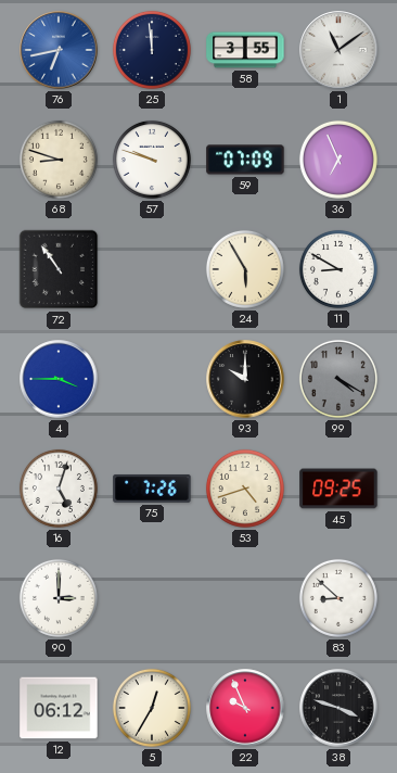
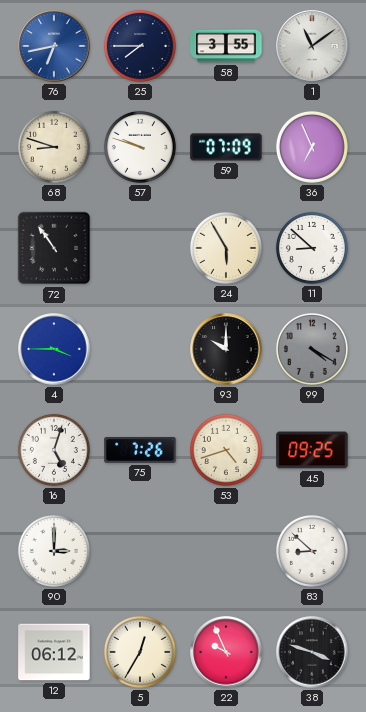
25: 11:59 -> 7:45 (140, 46)
11: 8:50 -> 8:52 (312, 248)
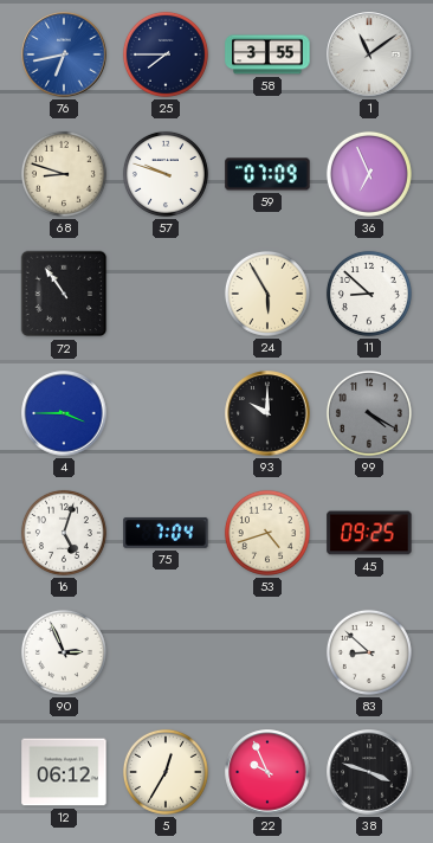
75: 7:26 -> 7:04 (166, 533)
90: 3:00 -> 2:56 (64, 652)
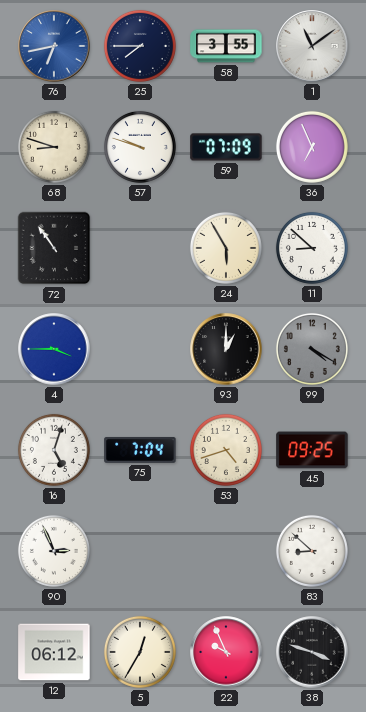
93: 10:00 -> 1:00 (226, 349)
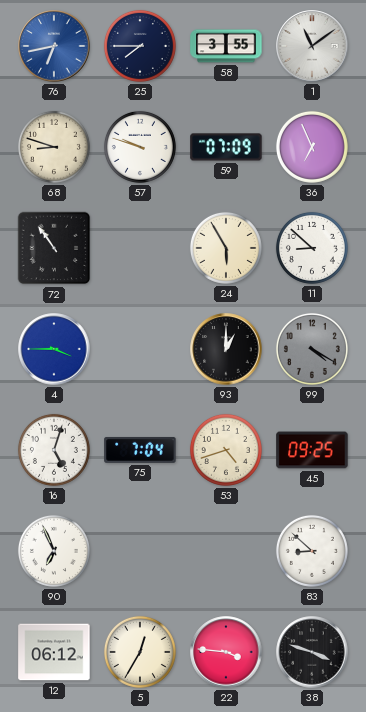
90: 2:56 -> 6:56 (54, 551)
22: 9:56 -> 3:46 (226, 652)
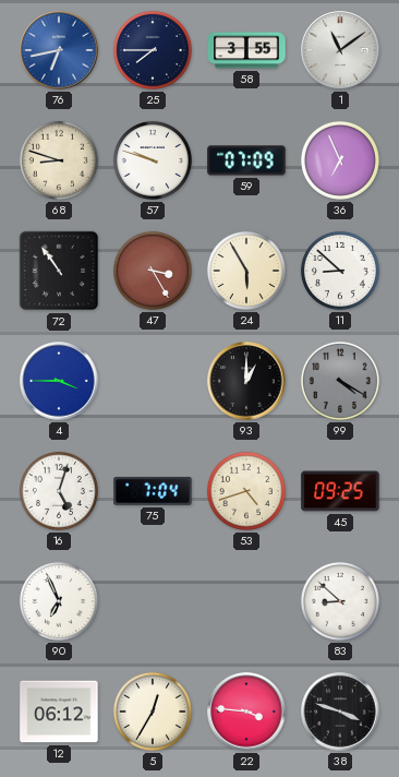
47: none -> 3:25 (153, 271)
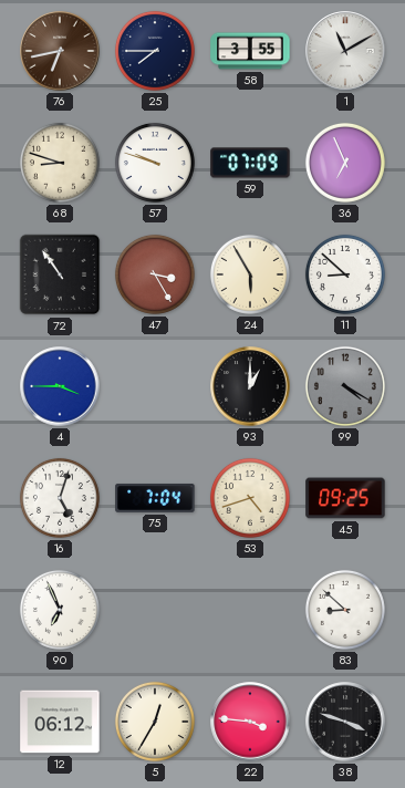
76 dial: blue -> brown (60, 51)
1: 11:09 -> 11:10 (345, 51)
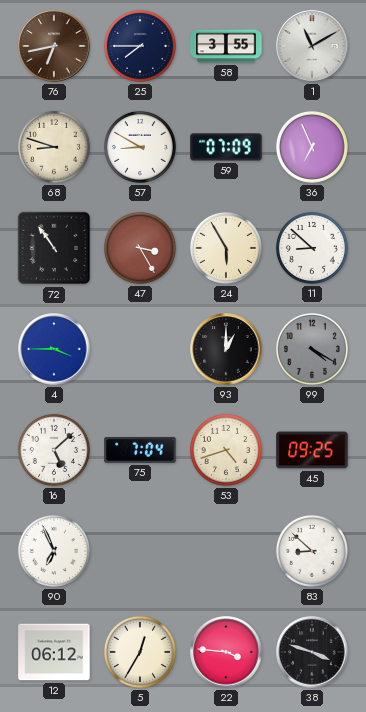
57: 9:48 -> 8:50 (140, 147)
16: 5:03 -> 5:08 (54, 450)
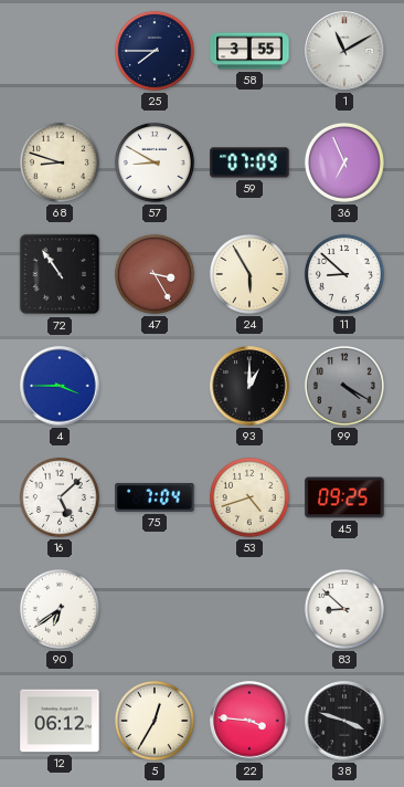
76: 6:43 -> none (54, 46)
90: 6:56 -> 6:39 (60, 609)
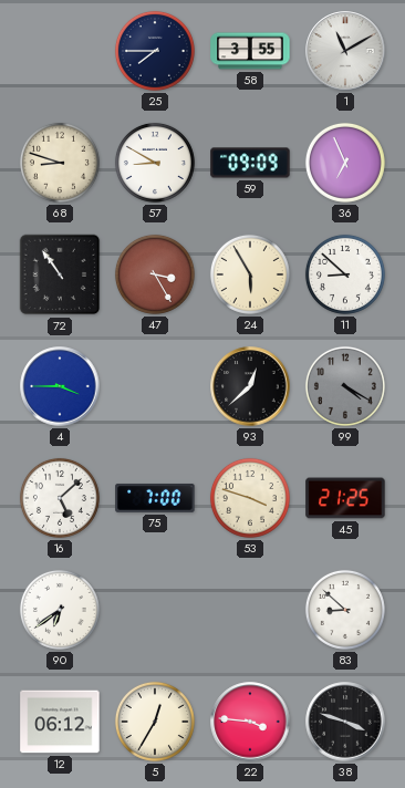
59: 07:09 -> 09:09 (250, 163)
93: 1:00 -> 12:38 (250, 386)
75: 7:04 -> 7:00 (155, 498)
53: 4:42 -> 3:48 (250, 498)
45: 09:25 -> 21:25 (345, 498)
